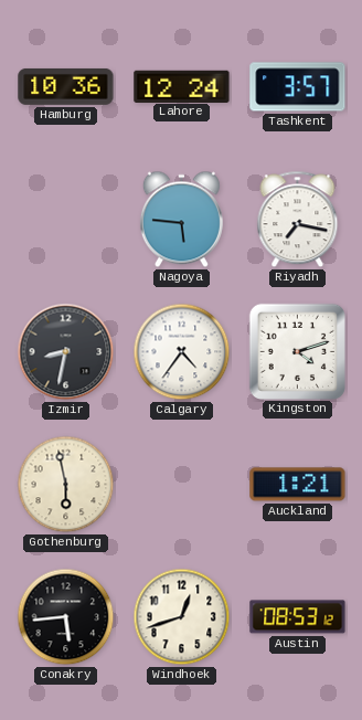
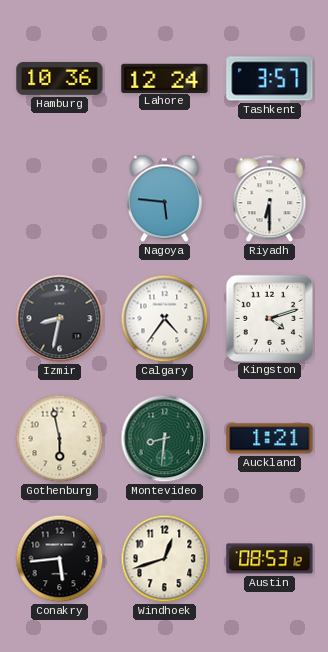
Riyadh: 7:17 -> 6:30 (270, 199)
Montevideo: none -> 8:31 (165, 439)
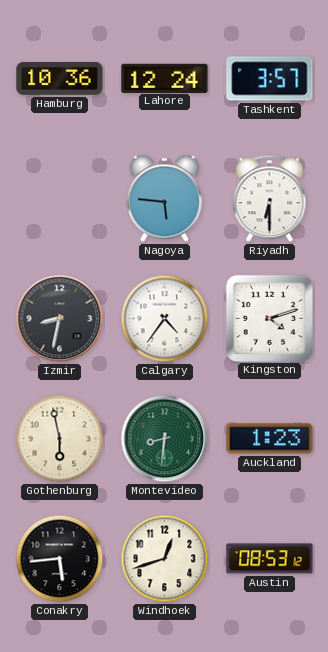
Auckland: 1:21 -> 1:23 (270, 439)
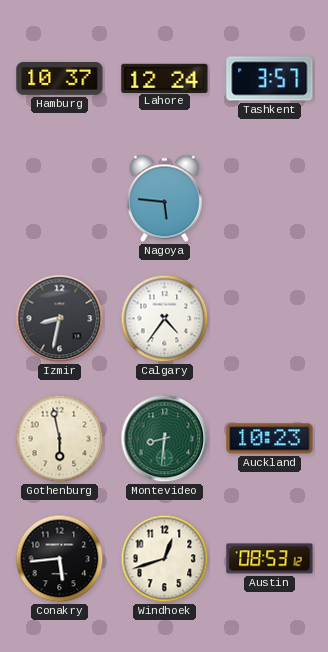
Hamburg: 10:36 -> 10:37 (60, 78)
Riyadh: 6:30 -> none (270, 199)
Kingston: 4:12 -> none (269, 318)
Auckland: 1:23 -> 10:23 (270, 439)
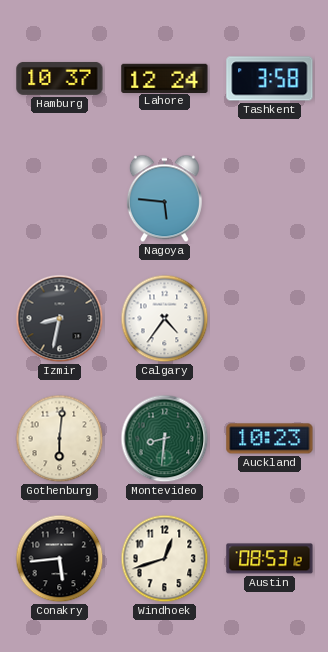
Tashkent: 3:57 -> 3:58 (270, 79)
Gothenburg: 5:58 -> 6:01 (60, 439)
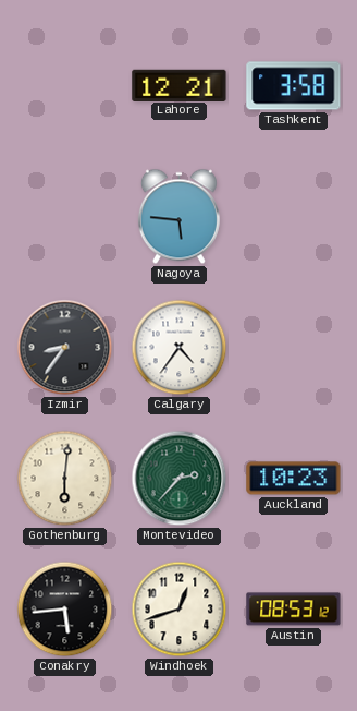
Hamburg: 10:37 -> none (60, 78)
Lahore: 12:24 -> 12:21 (180, 85)
Izmir: 8:32 -> 8:36 (65, 348)
Montevideo: 8:31 -> 2:37 (180, 479)
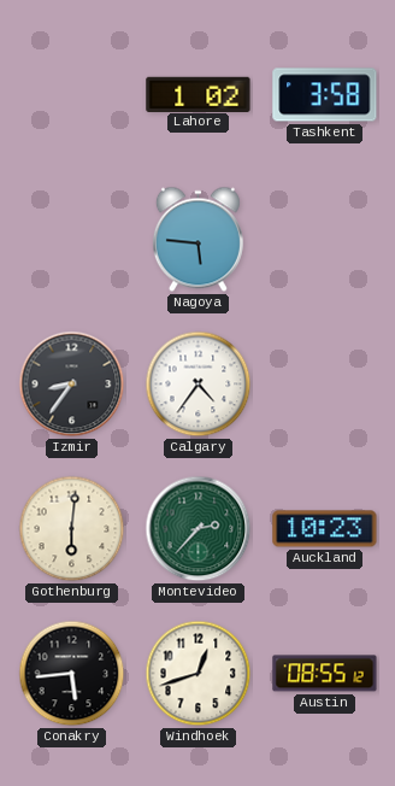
Lahore: 12:21 -> 1:02 (199, 94)
Austin: 08:53 -> 08:55 (325, 674)
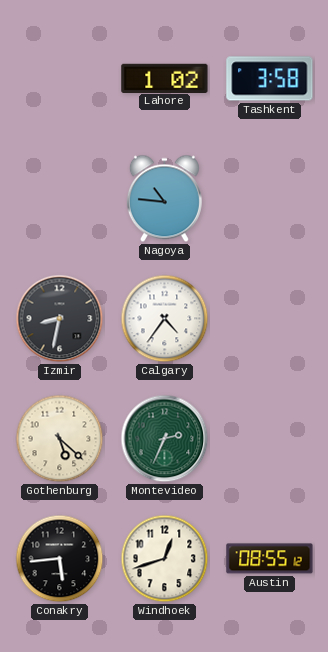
Nagoya: 5:46 -> 10:46 (164, 199)
Izmir: 8:36 -> 8:32 (60, 319)
Gothenburg: 6:01 -> 5:22 (60, 439)
Montevideo: 2:37 -> 2:34 (165, 439)
Auckland: 10:23 -> none (325, 529)
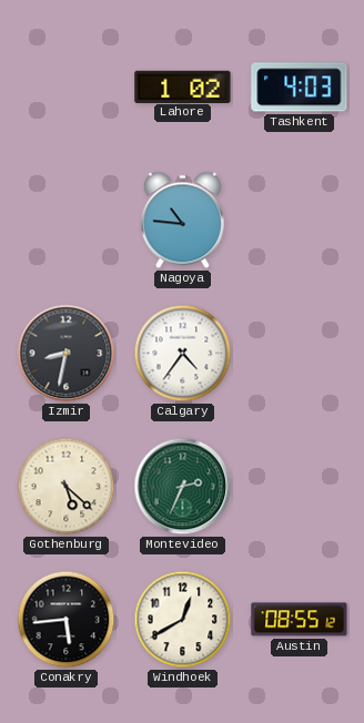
Tashkent: 3:58 -> 4:03 (300, 88)
Windhoek: 12:42 -> 12:40 (183, 620)
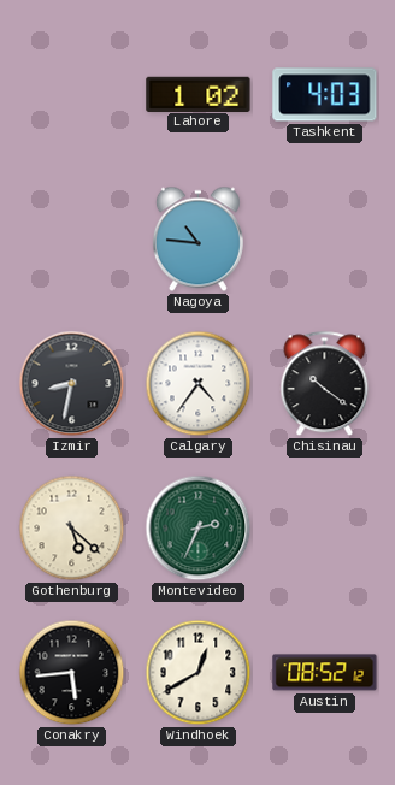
Chisinau: none -> 10:21 (325, 384)
Austin: 08:55 -> 08:52 (325, 673)
